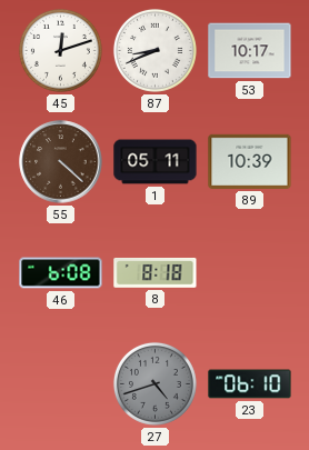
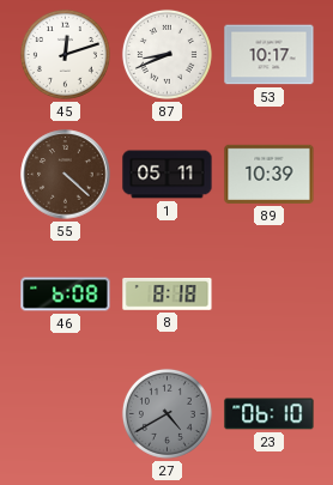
27: 4:42 -> 4:40 (166, 413)
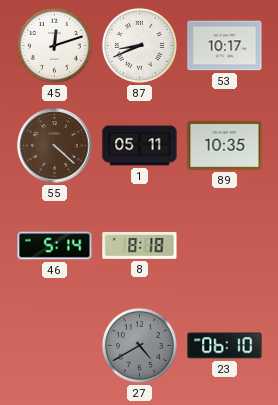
89: 10:39 -> 10:35 (225, 145)
46: 6:08 -> 5:14 (55, 246)
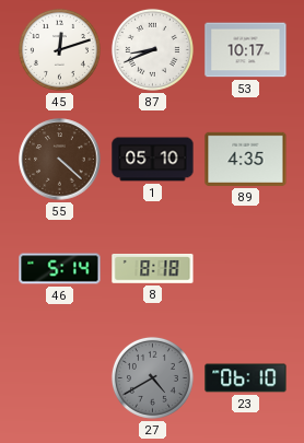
1: 05:11 -> 05:10 (153, 160)
89: 10:35 -> 4:35 (246, 159)
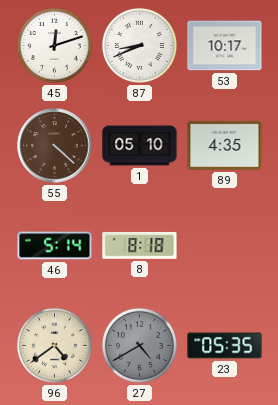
96: none -> 4:39 (54, 345)
23: 06:10 -> 05:35 (225, 346)
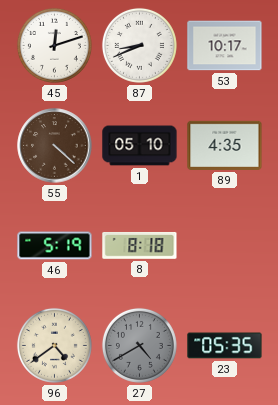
46: 5:14 -> 5:19 (55, 246)
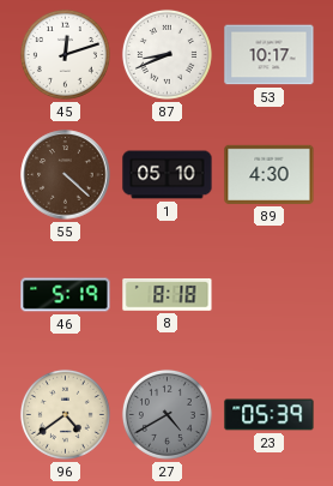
89: 4:35 -> 4:30 (270, 174)
23: 05:35 -> 05:39 (270, 415)
